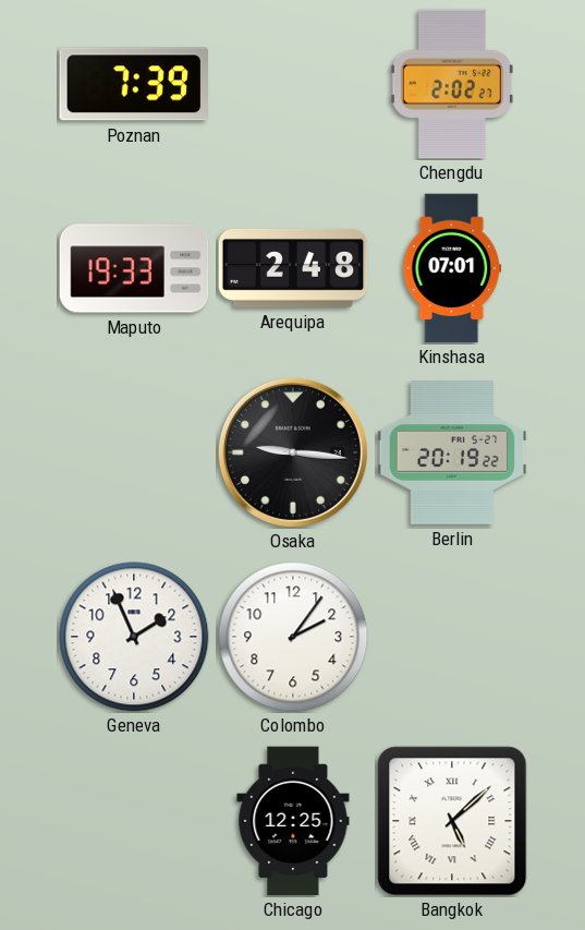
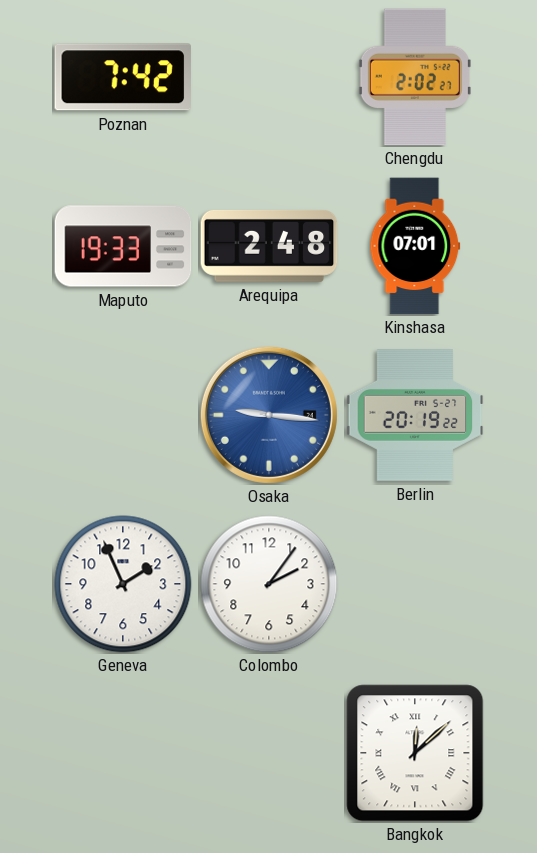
Poznan: 7:39 -> 7:42 (122, 77)
Osaka dial: black -> blue (269, 415)
Chicago: 12:25 -> none (293, 821)
Bangkok: 5:08 -> 12:08 (415, 753)
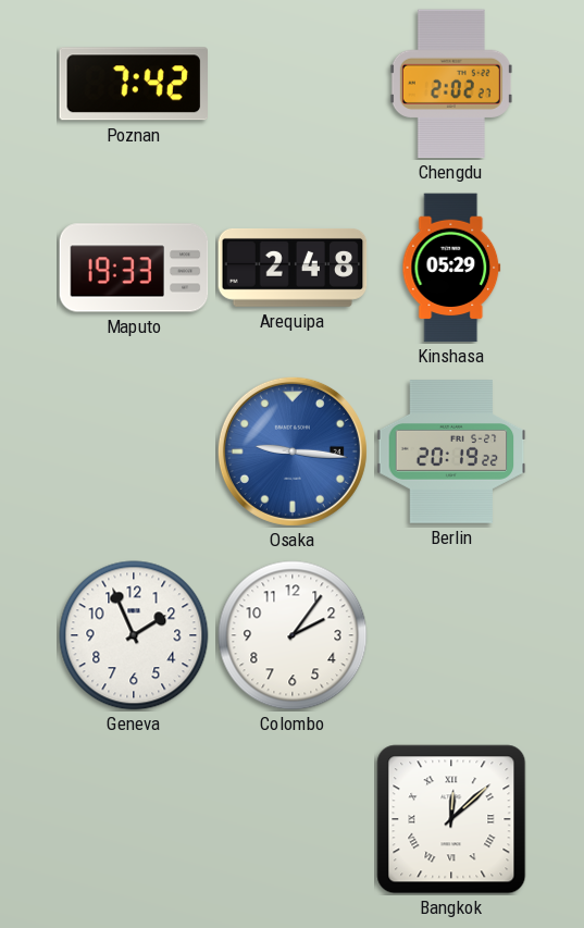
Kinshasa: 07:01 -> 05:29 (451, 268)
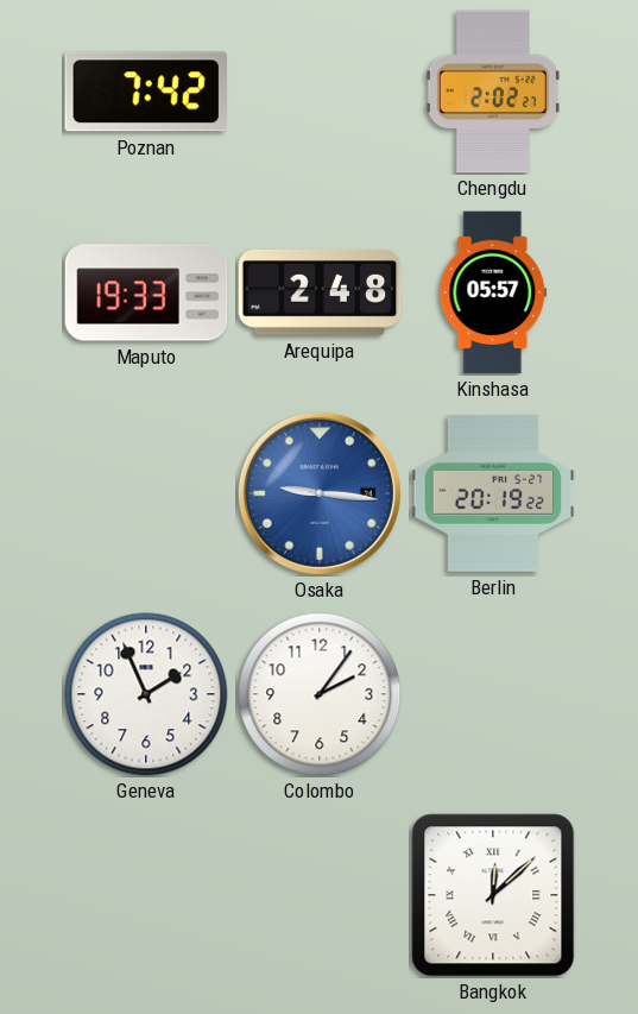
Kinshasa: 05:29 -> 05:57 (493, 292)
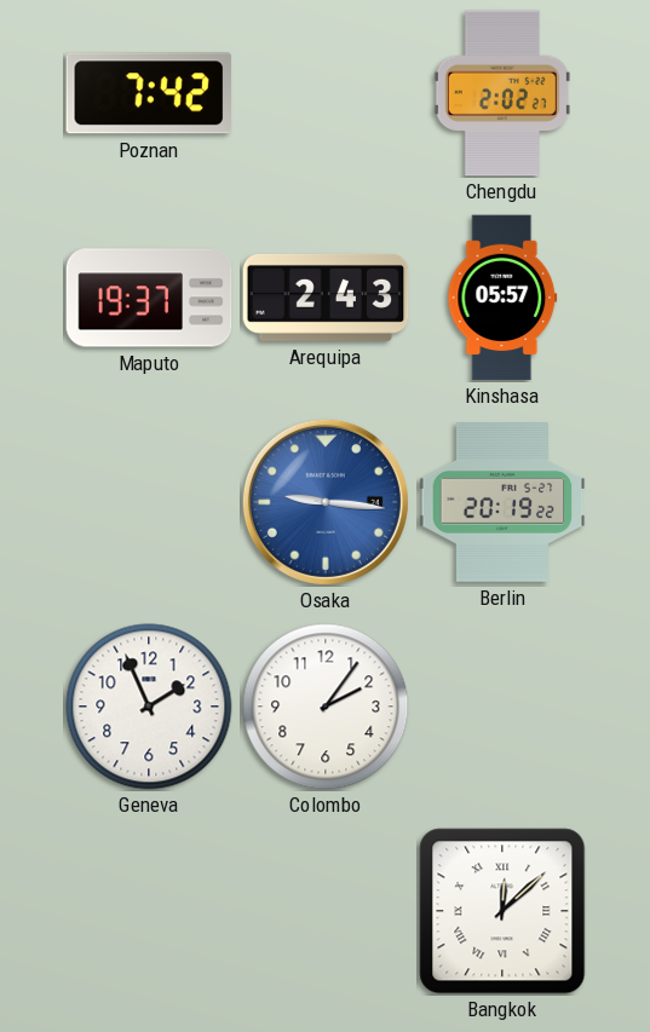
Maputo: 19:33 -> 19:37 (149, 298)
Arequipa: 2:48 -> 2:43 (326, 298)
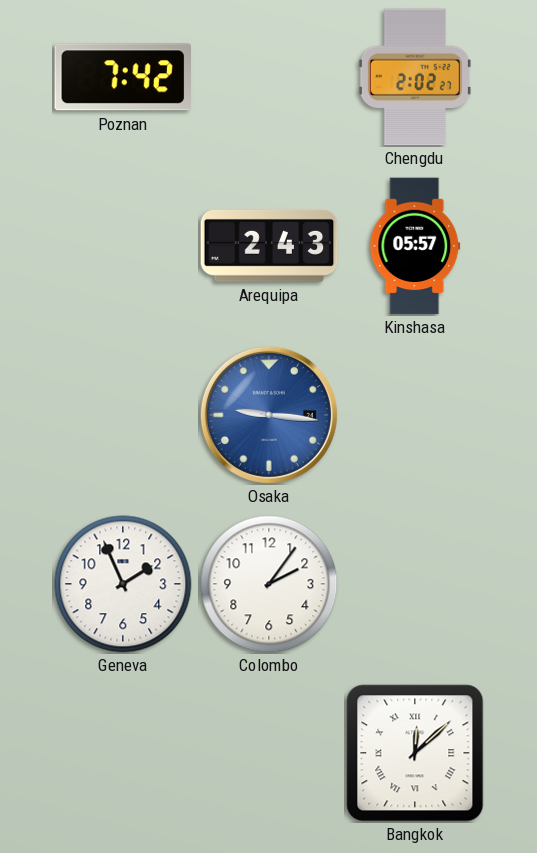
Maputo: 19:37 -> none (149, 298)
Berlin: 20:19 -> none (502, 502)
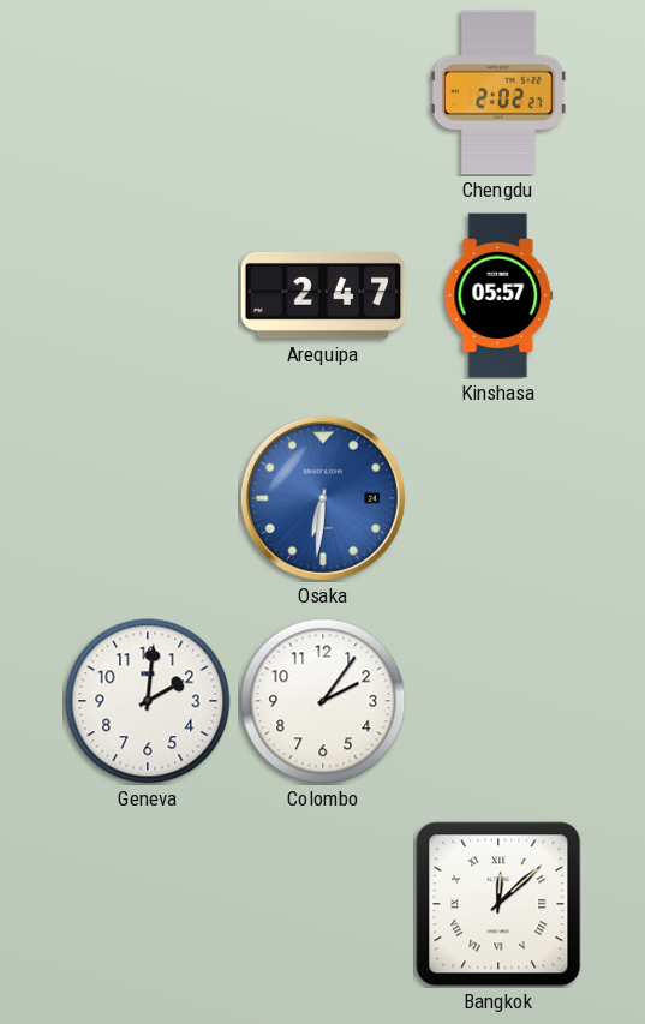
Poznan: 7:42 -> none (122, 77)
Arequipa: 2:43 -> 2:47 (323, 295)
Osaka: 9:16 -> 6:31 (323, 498)
Geneva: 1:56 -> 2:01 (148, 701)
